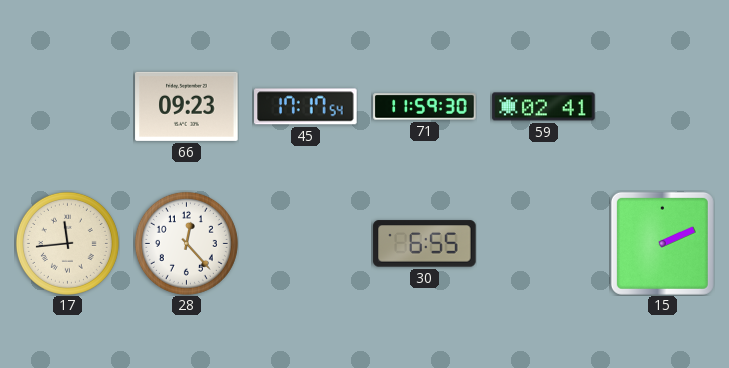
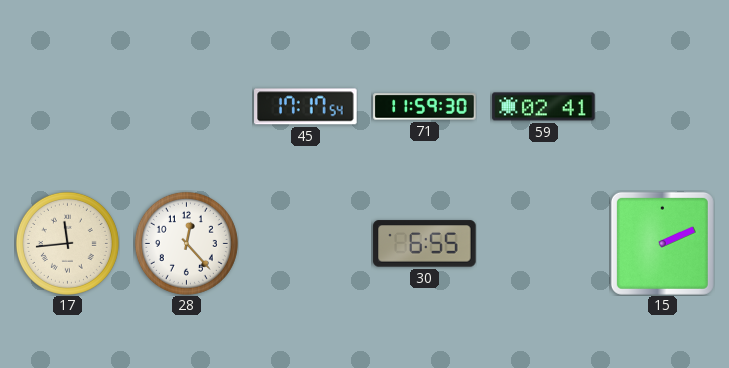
66: 09:23 -> none (187, 106)
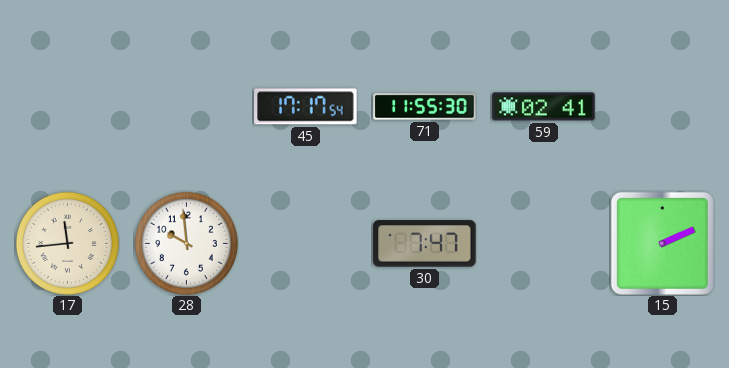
71: 11:59 -> 11:55 (425, 107)
28: 12:23 -> 9:59 (186, 243)
30: 6:55 -> 7:47 (425, 244)
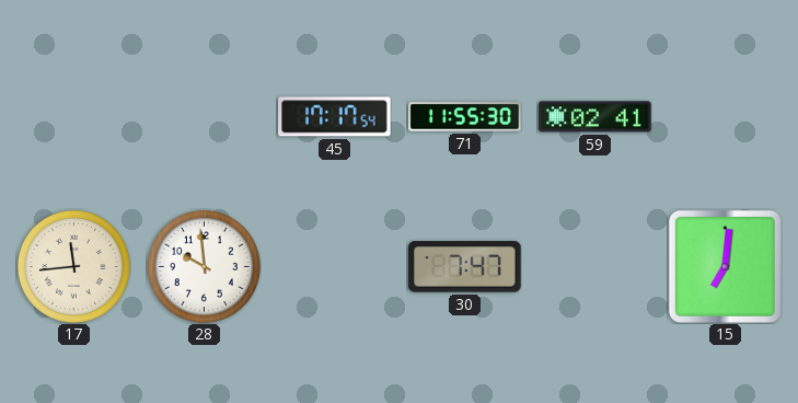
15: 2:11 -> 7:01 (725, 266)
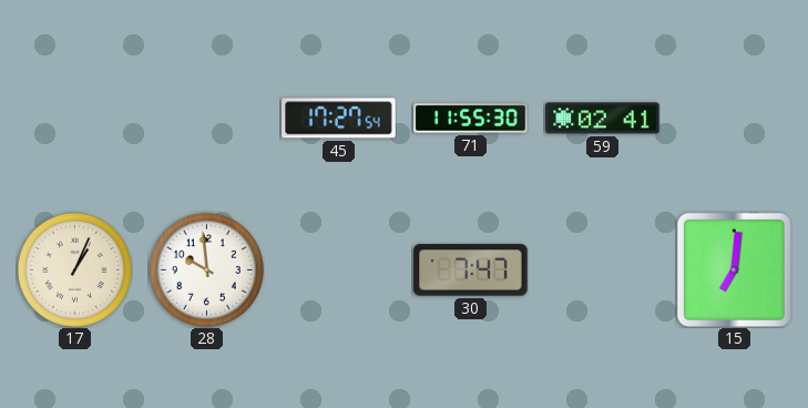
45: 17:17 -> 17:27 (339, 119)
17: 11:44 -> 1:04 (74, 269)
